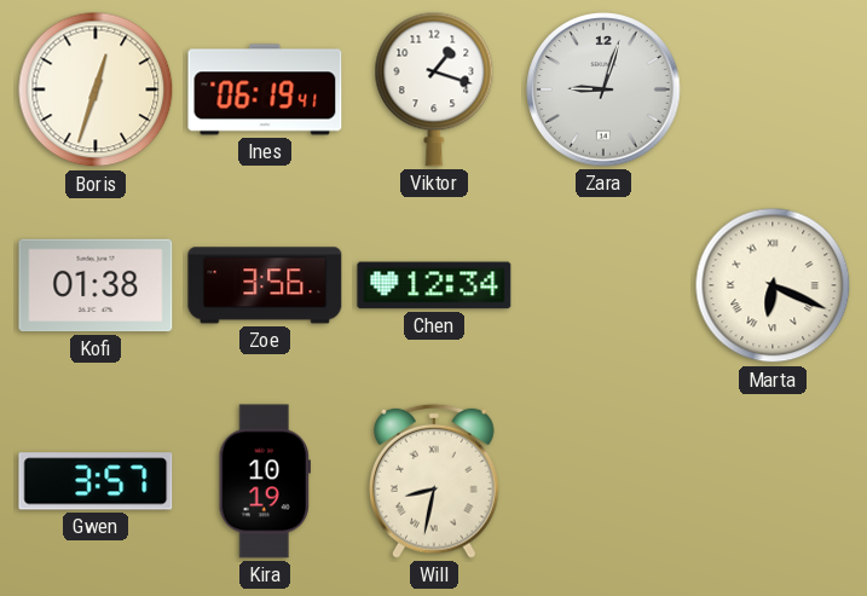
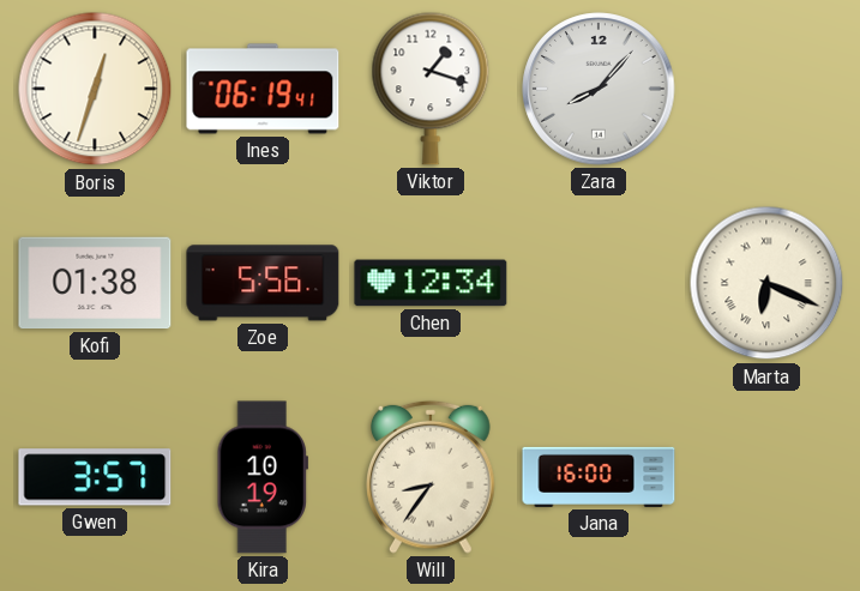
Zara: 9:03 -> 8:07 (599, 89)
Zoe: 3:56 -> 5:56 (263, 283)
Will: 8:32 -> 8:36 (432, 477)
Jana: none -> 16:00 (599, 477)
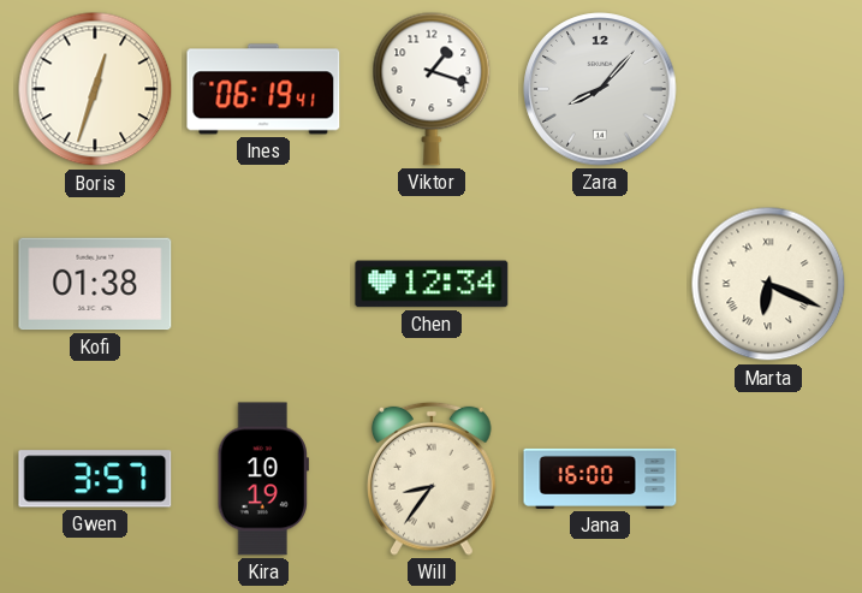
Zoe: 5:56 -> none (263, 283)
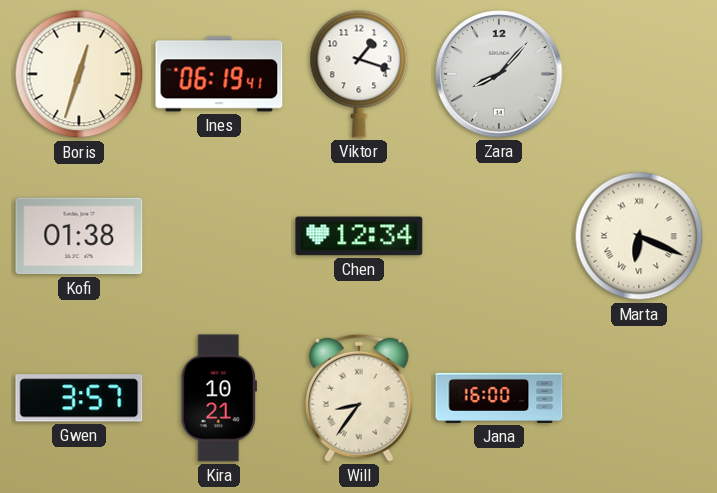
Kira: 10:19 -> 10:21 (219, 398)
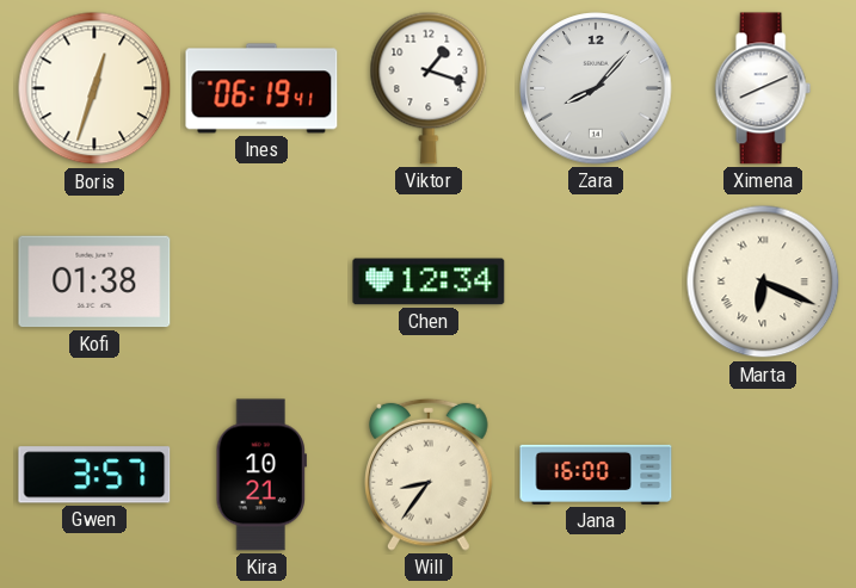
Ximena: none -> 8:11 (763, 88)
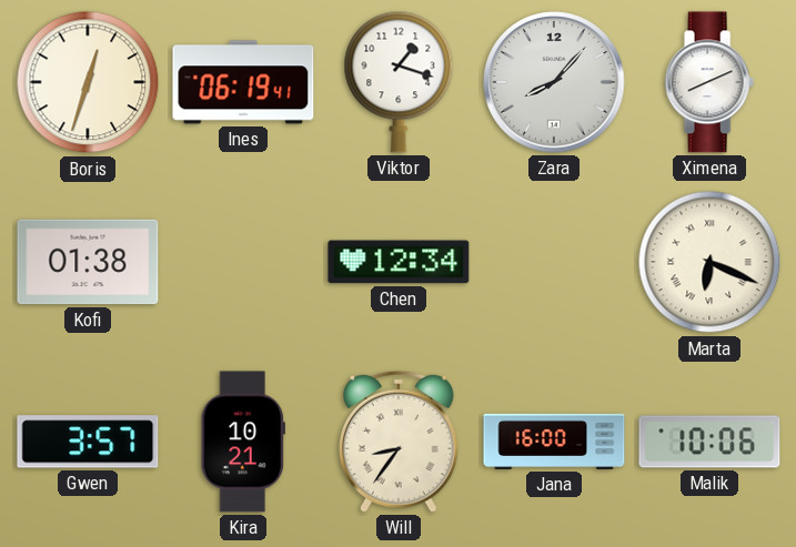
Malik: none -> 10:06 (709, 442)
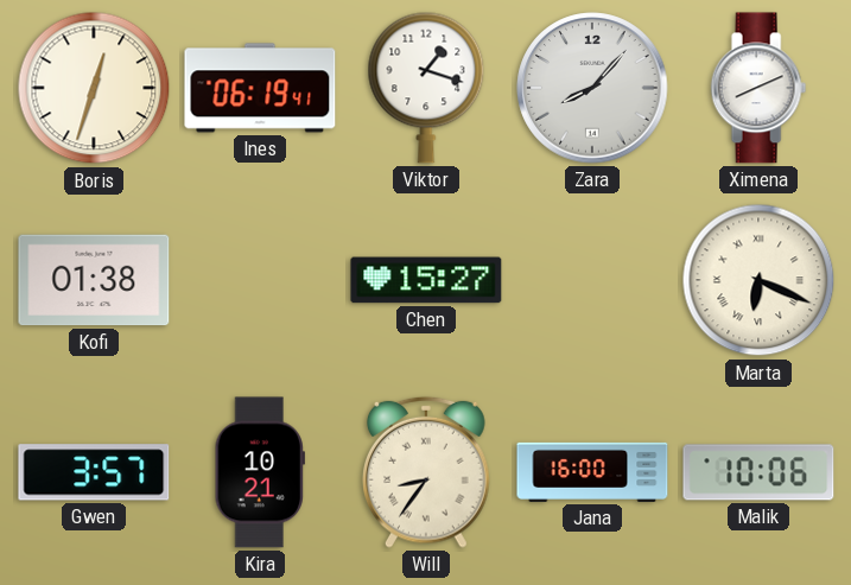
Chen: 12:34 -> 15:27 (426, 280)
